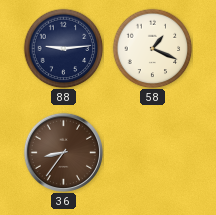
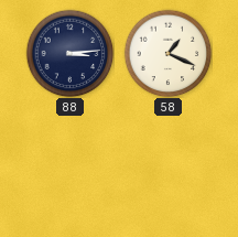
88: 9:14 -> 3:14 (69, 53)
36: 8:36 -> none (63, 152)
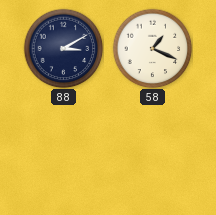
88: 3:14 -> 3:10 (63, 48)
